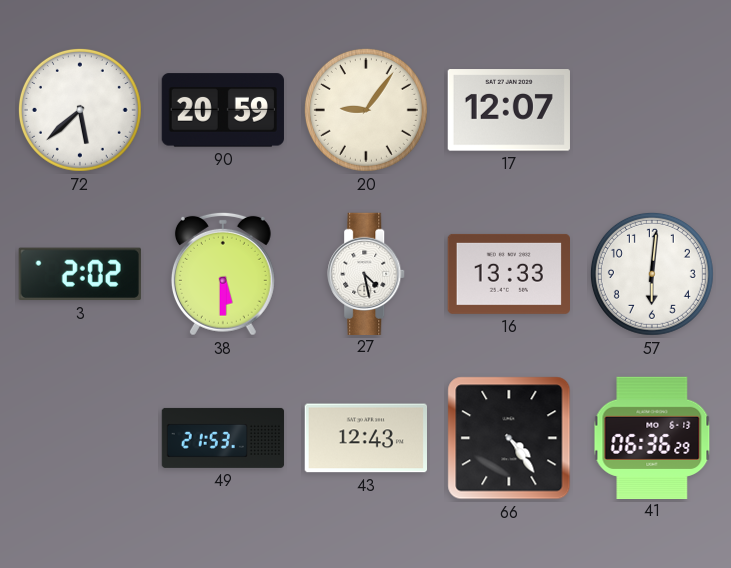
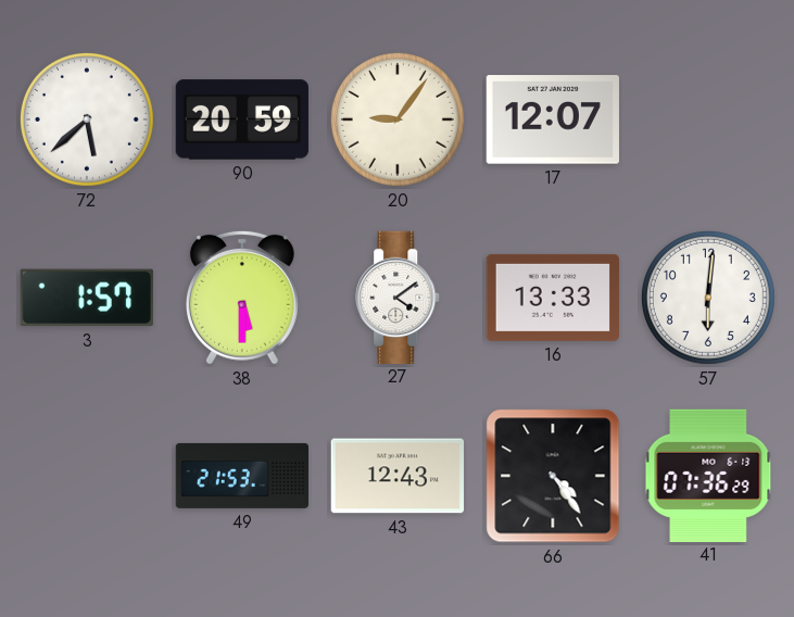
3: 2:02 -> 1:57 (87, 298)
27: 4:28 -> 4:09 (399, 297)
41: 06:36 -> 07:36 (708, 475)
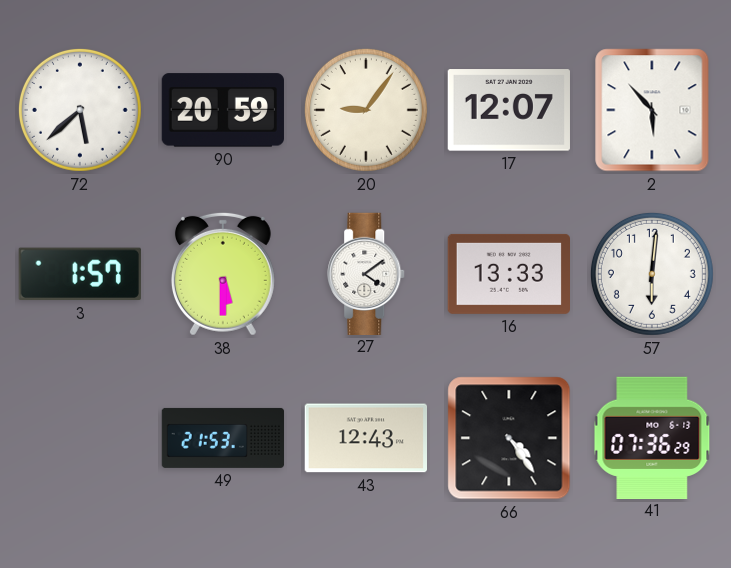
2: none -> 5:53 (652, 110)
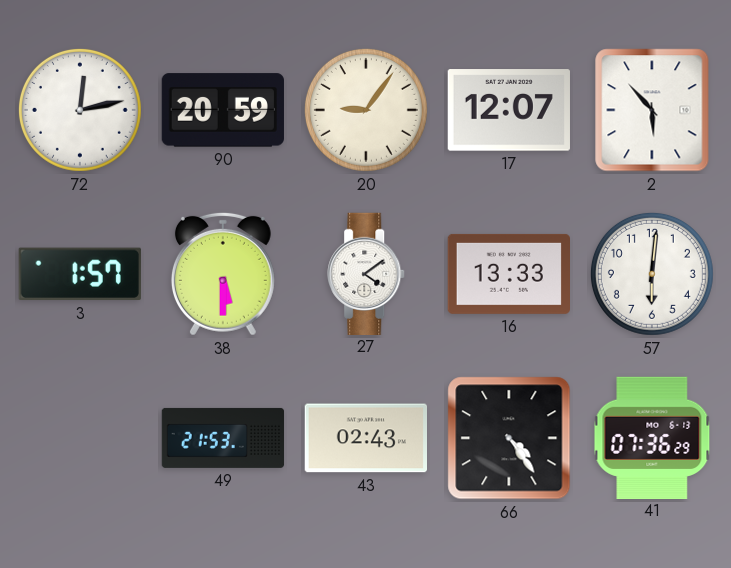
72: 5:38 -> 12:13 (80, 110)
43: 12:43 -> 02:43 (365, 438)
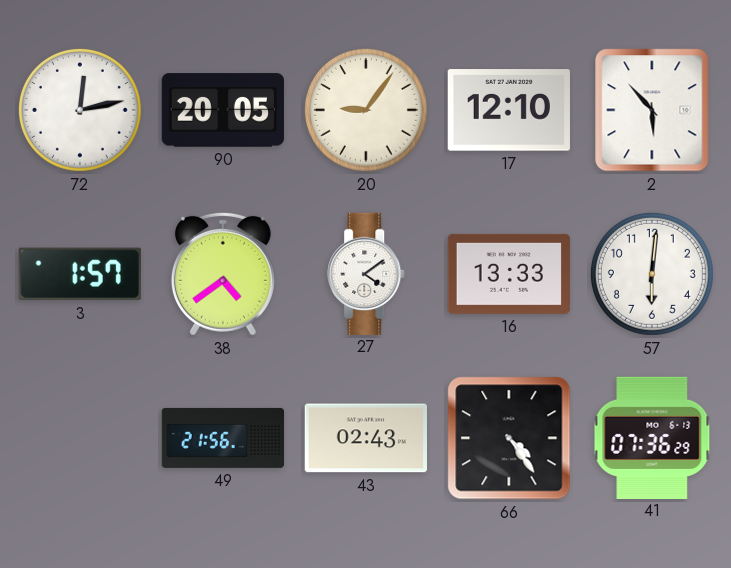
90: 20:59 -> 20:05 (223, 110)
17: 12:07 -> 12:10 (509, 110)
38: 5:30 -> 4:39 (223, 274)
49: 21:53 -> 21:56 (223, 438)
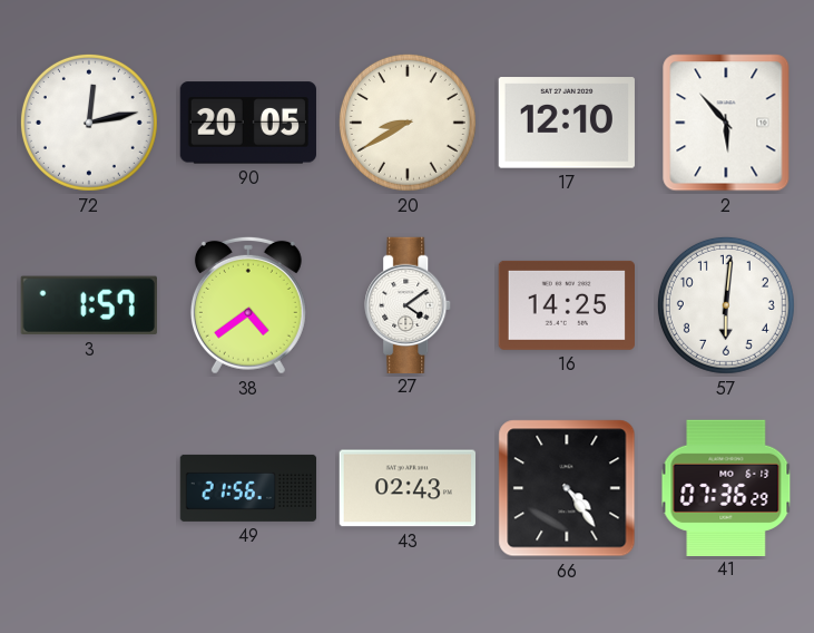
20: 9:06 -> 8:40 (408, 123)
16: 13:33 -> 14:25 (566, 305)
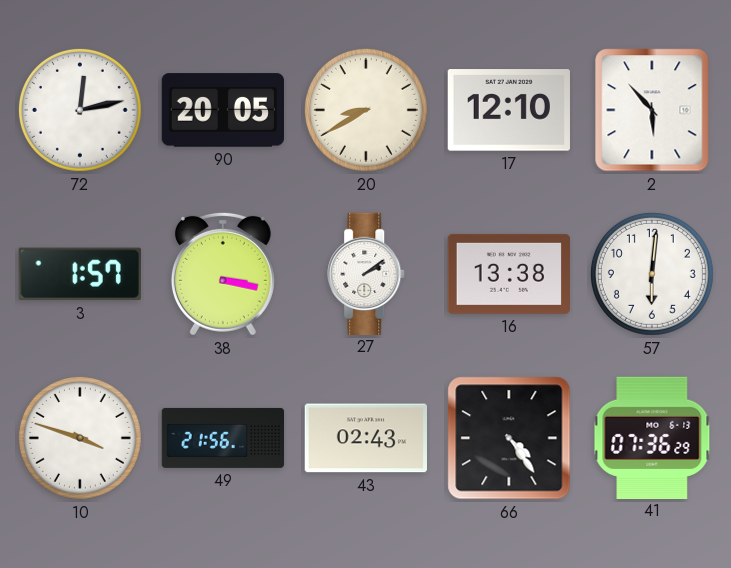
38: 4:39 -> 3:17 (223, 274)
27: 4:09 -> 2:09 (367, 273)
16: 14:25 -> 13:38 (508, 274)
10: none -> 3:48 (80, 438)
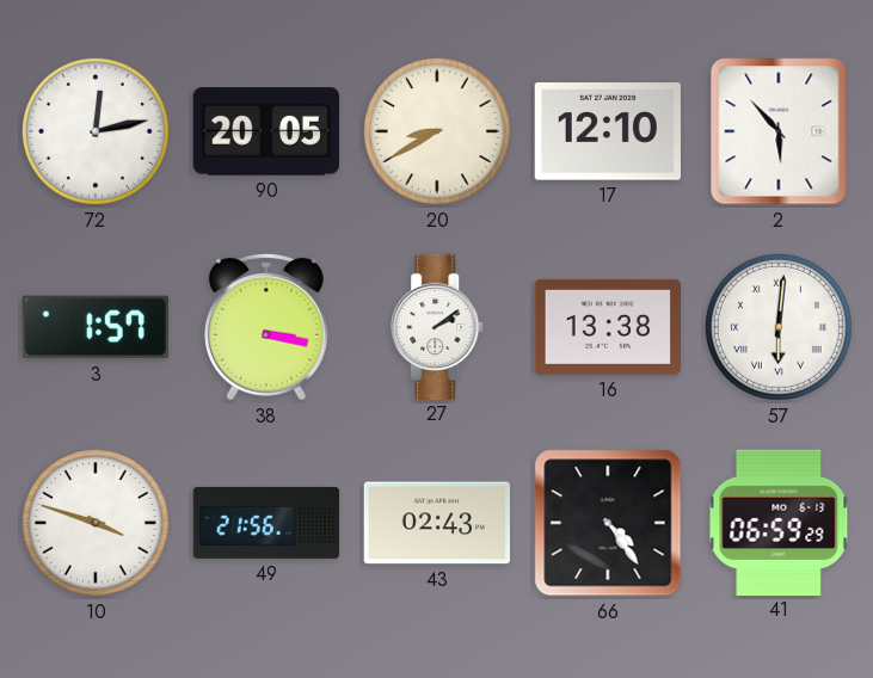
57 numerals: Arabic -> Roman (779, 327)
41: 07:36 -> 06:59 (779, 522)
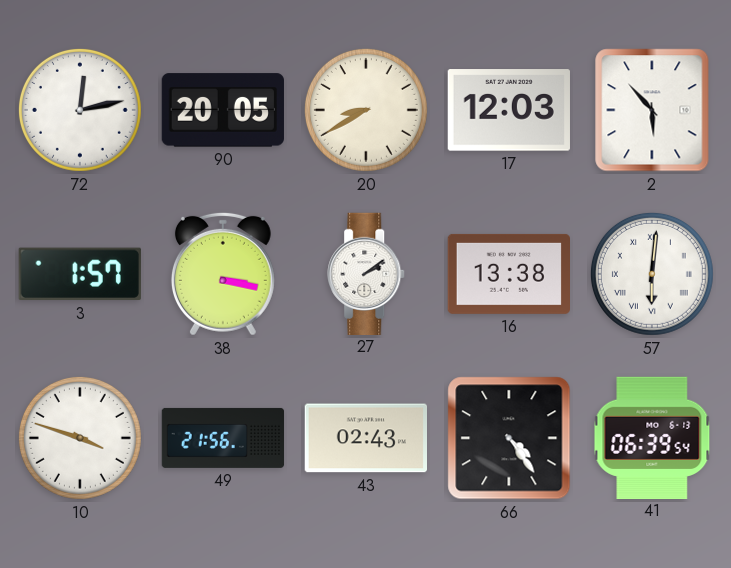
17: 12:10 -> 12:03 (509, 110)
41: 06:59 -> 06:39 (652, 437)
